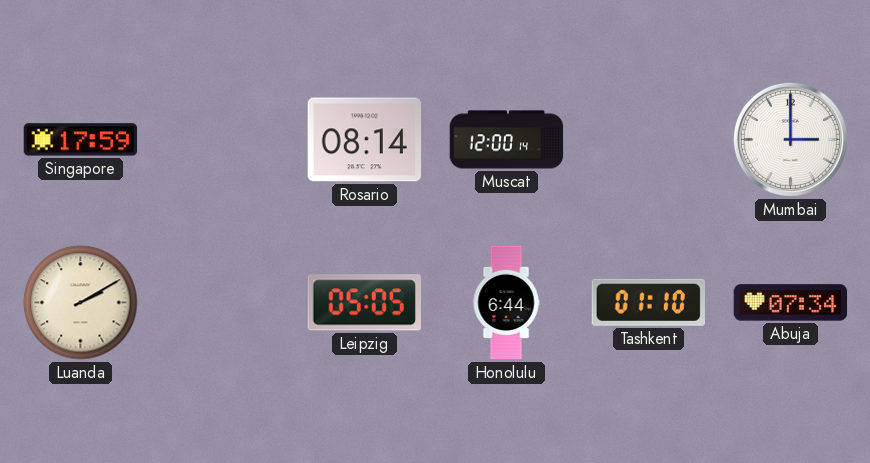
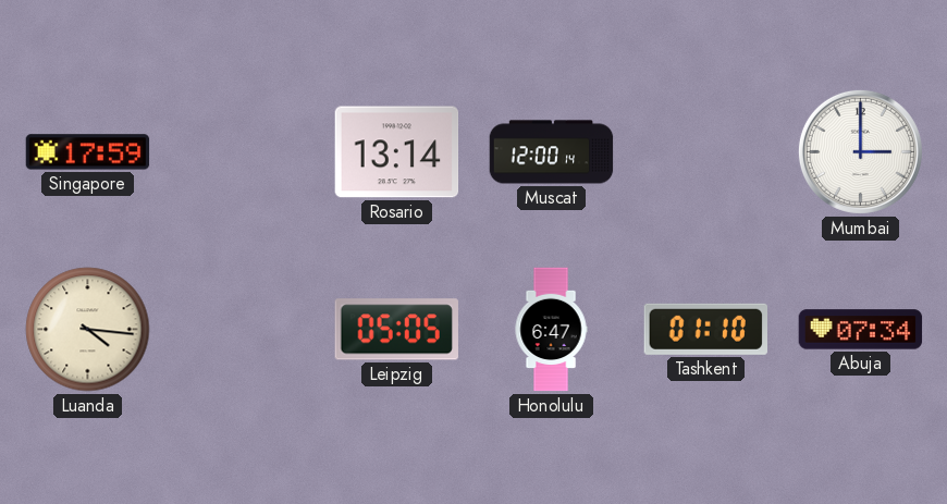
Rosario: 08:14 -> 13:14 (397, 152)
Luanda: 2:10 -> 4:16 (88, 330)
Honolulu: 6:44 -> 6:47 (551, 330)
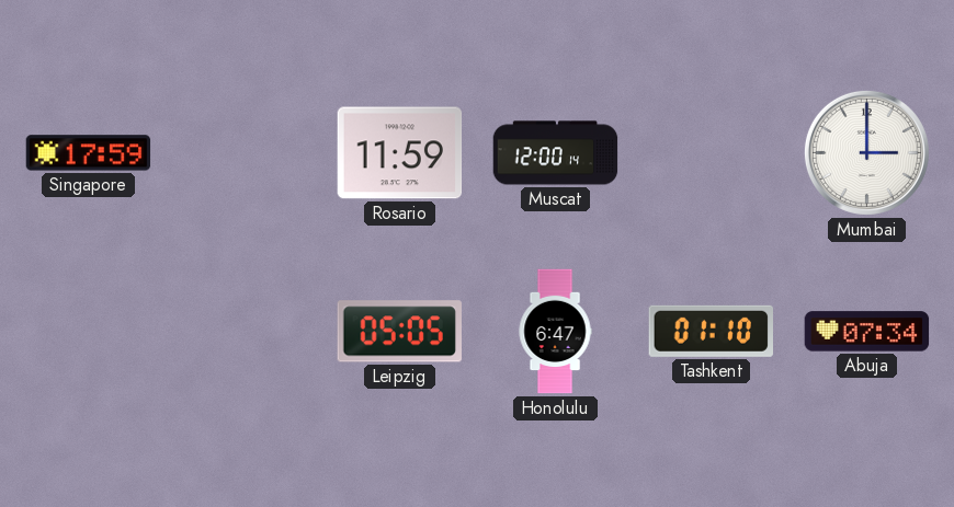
Rosario: 13:14 -> 11:59 (400, 153)
Luanda: 4:16 -> none (88, 330)
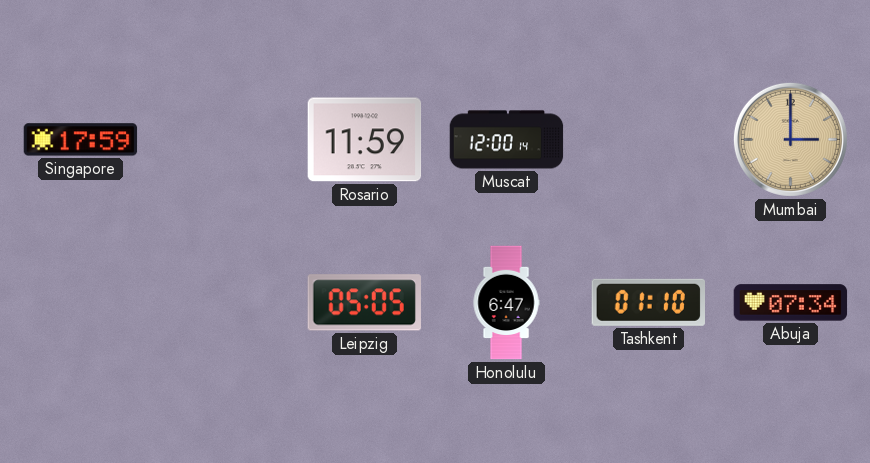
Mumbai dial: white -> champagne (790, 139)
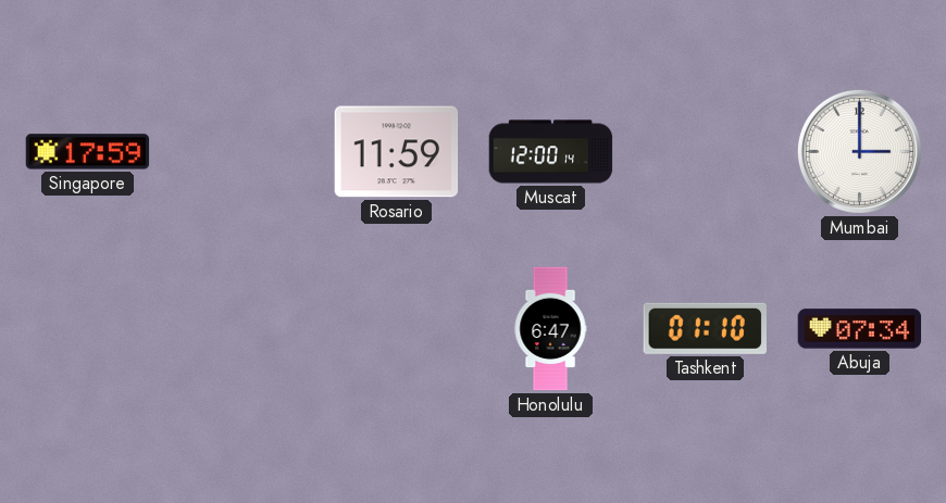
Mumbai dial: champagne -> white (859, 151)
Leipzig: 05:05 -> none (364, 303)
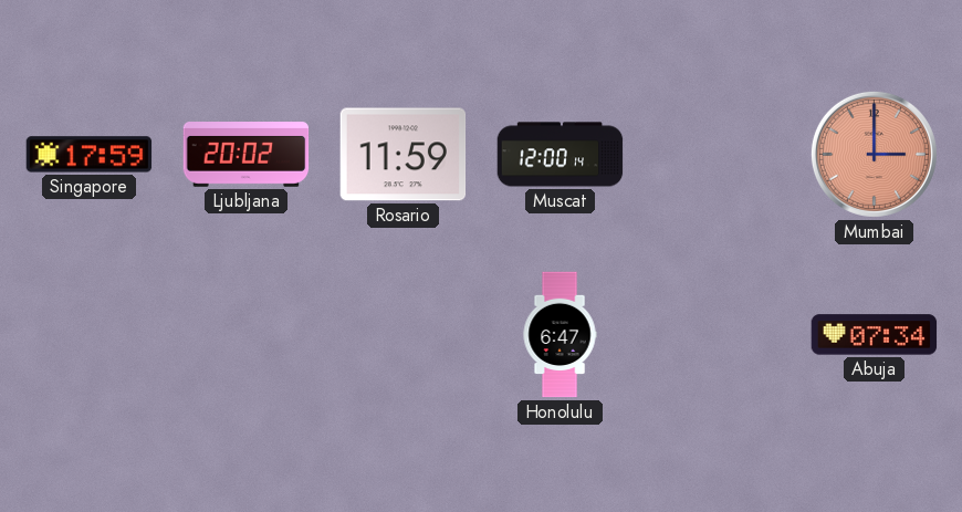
Ljubljana: none -> 20:02 (247, 155)
Mumbai dial: white -> salmon (874, 154)
Tashkent: 01:10 -> none (705, 328)
